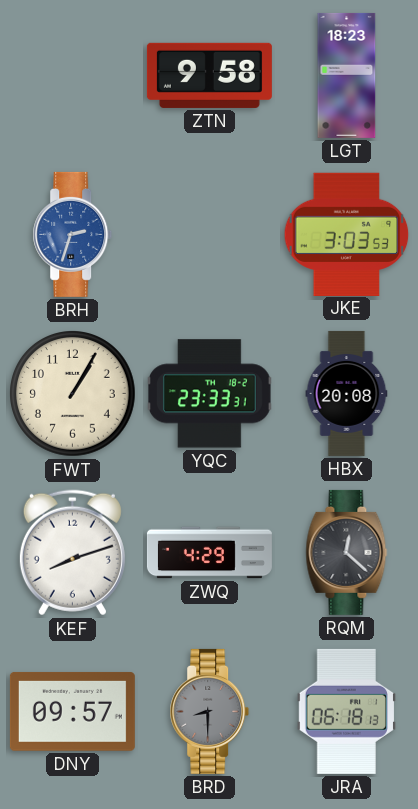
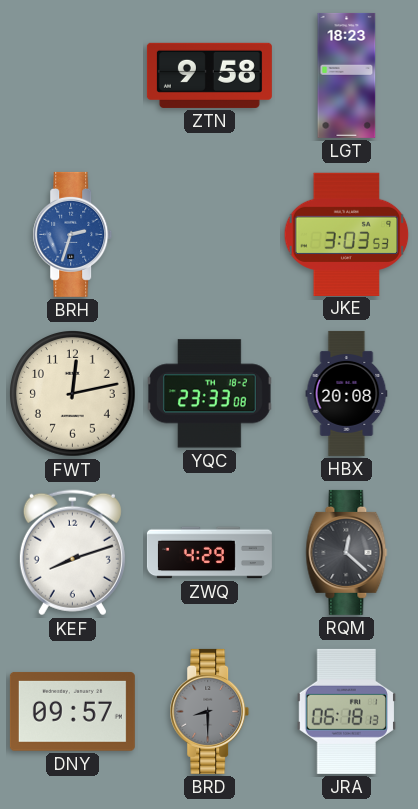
FWT: 1:05 -> 12:13 (73, 394)
YQC: 23:33:31 -> 23:33:08 (210, 394)
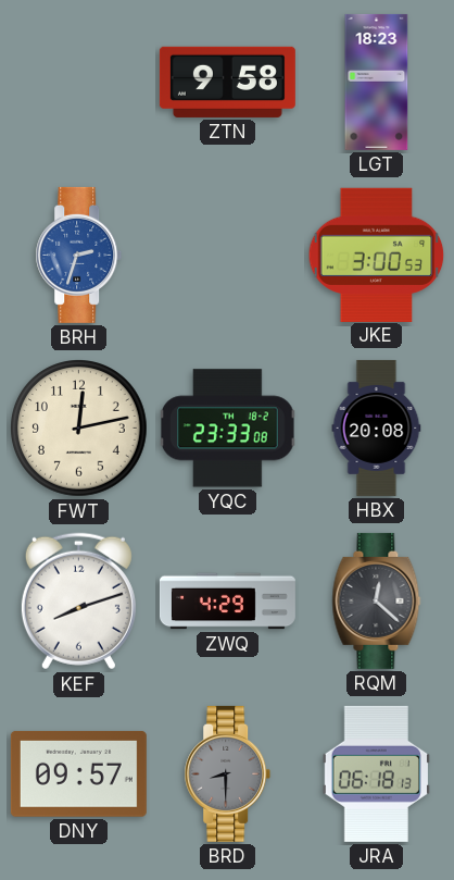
JKE: 3:03 -> 3:00 (377, 255)
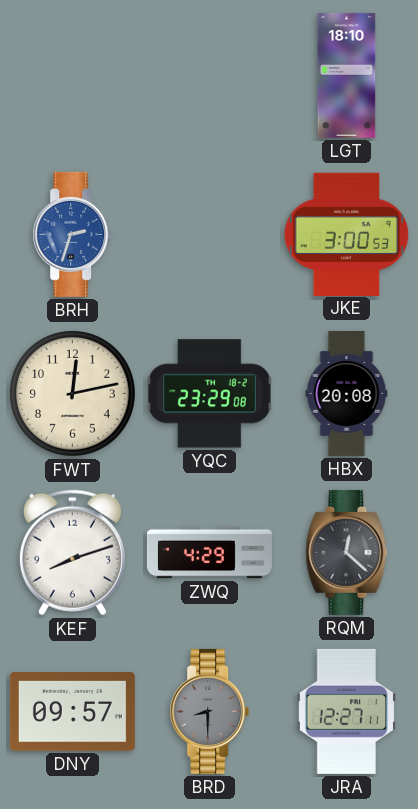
ZTN: 9:58 -> none (227, 82)
LGT: 18:23 -> 18:10 (347, 75)
YQC: 23:33 -> 23:29 (210, 394)
JRA: 06:18 -> 12:27 (346, 711)
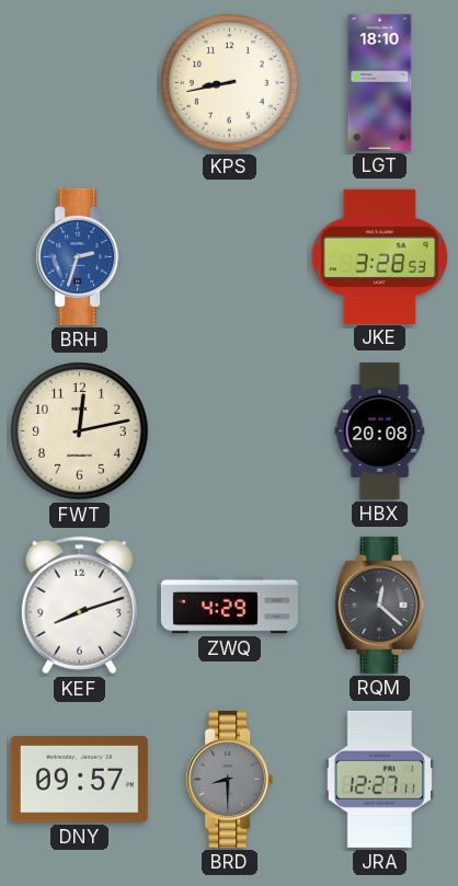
KPS: none -> 8:43 (230, 83)
JKE: 3:00 -> 3:28 (380, 256)
YQC: 23:29 -> none (210, 394)
